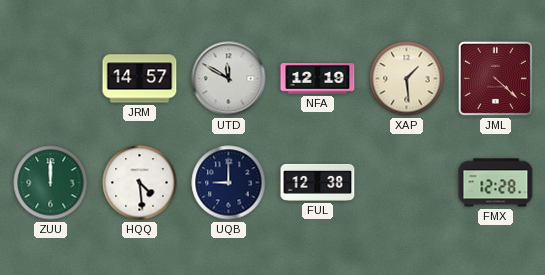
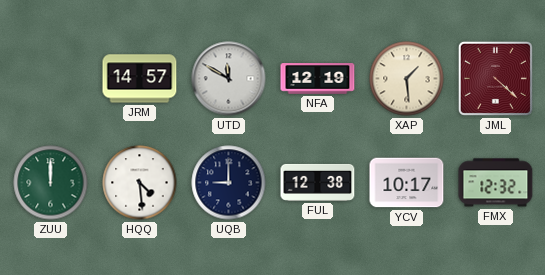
YCV: none -> 10:17 (407, 183)
FMX: 12:28 -> 12:32 (496, 183)
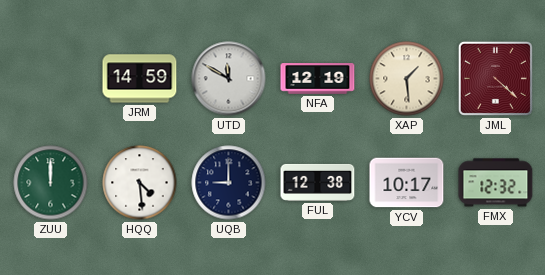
JRM: 14:57 -> 14:59 (140, 79)
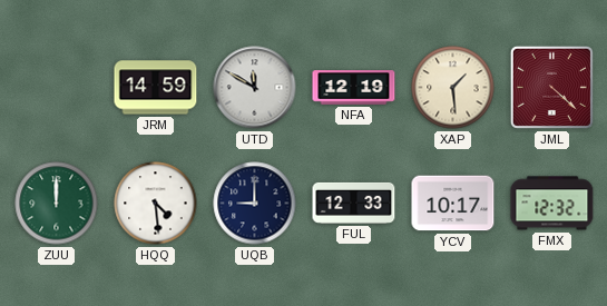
FUL: 12:38 -> 12:33 (354, 203)
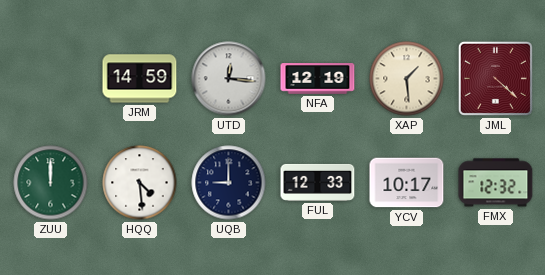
UTD: 11:50 -> 12:16 (229, 79)
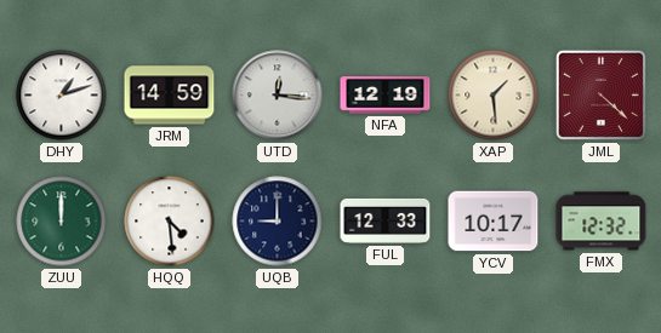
DHY: none -> 1:12 (62, 96)
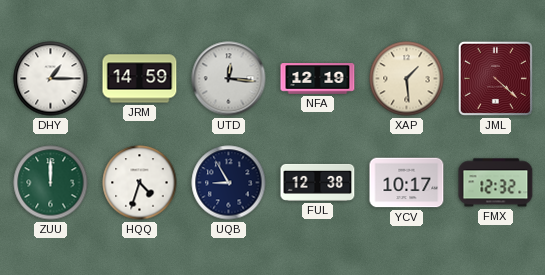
DHY: 1:12 -> 1:15 (51, 79)
HQQ: 4:29 -> 4:33 (140, 183)
UQB: 9:00 -> 8:55 (229, 183)
FUL: 12:33 -> 12:38 (318, 182)
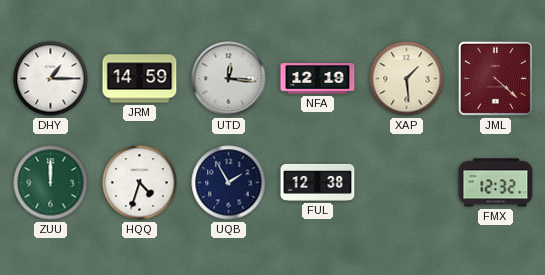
UQB: 8:55 -> 1:55 (229, 183)
YCV: 10:17 -> none (407, 183)
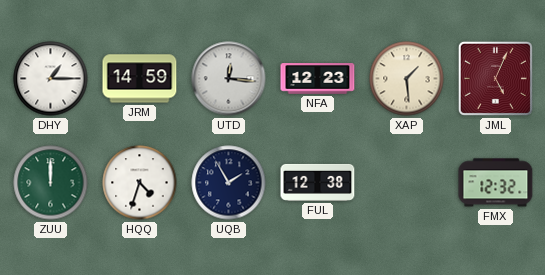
NFA: 12:19 -> 12:23 (318, 79)
JML: 4:22 -> 5:04 (495, 78)
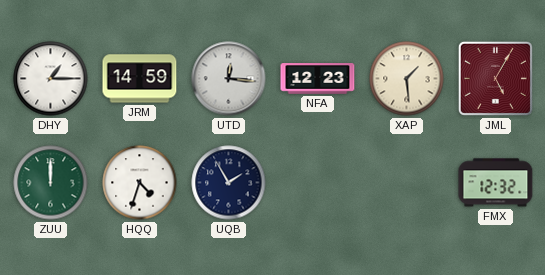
JML: 5:04 -> 5:05 (495, 78)
FUL: 12:38 -> none (318, 182)
